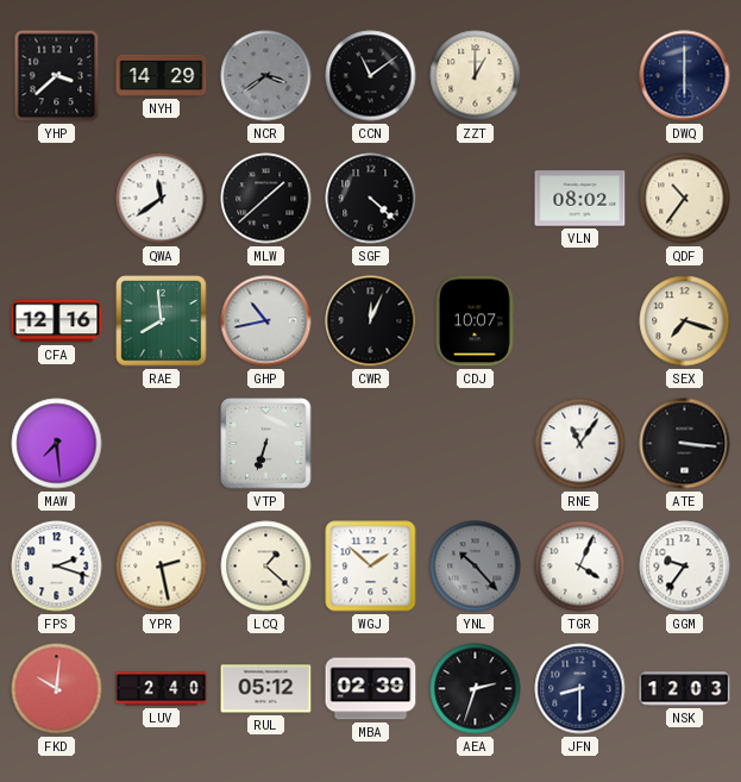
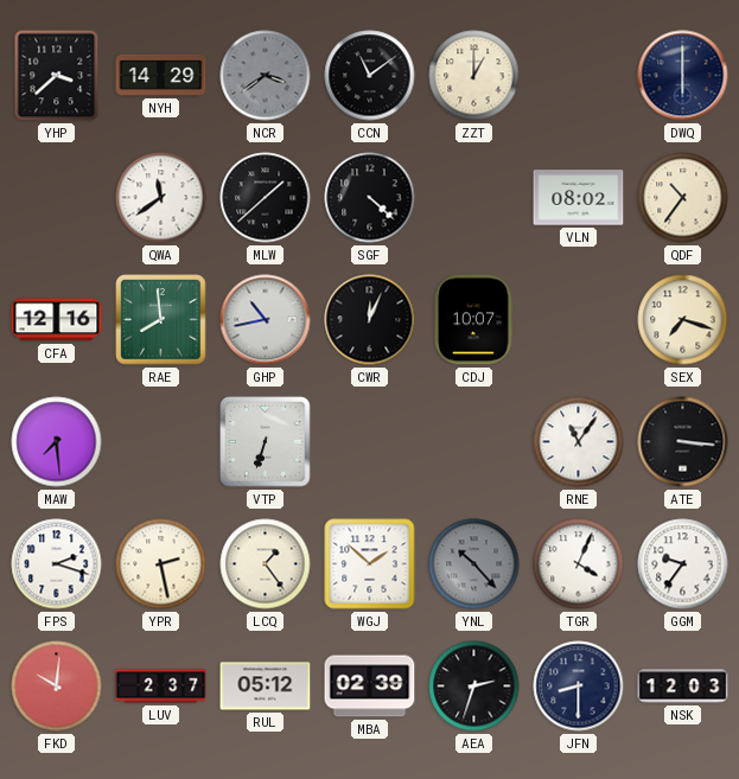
LCQ: 1:22 -> 1:24 (266, 564)
LUV: 2:40 -> 2:37 (161, 687)
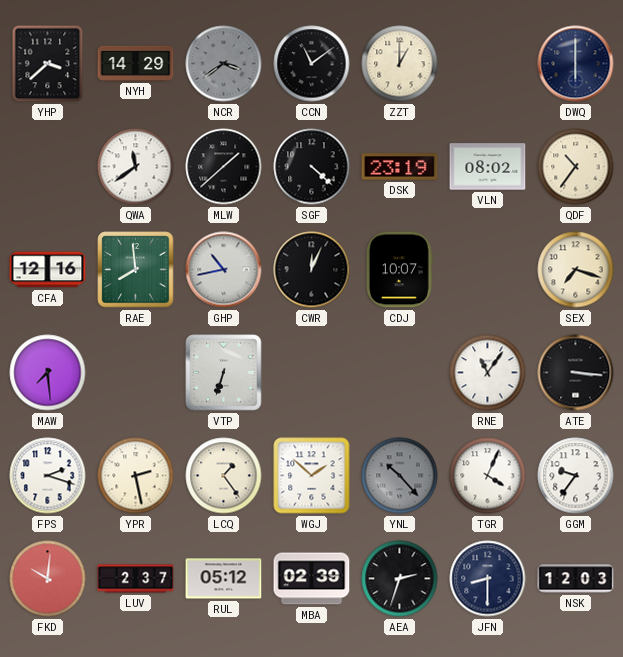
DSK: none -> 23:19 (400, 167)
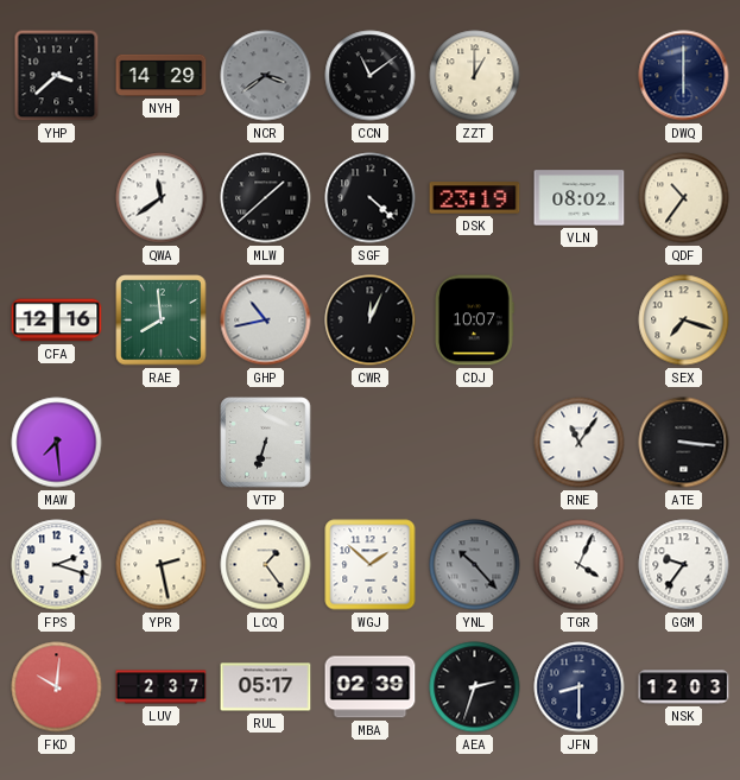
RUL: 05:12 -> 05:17 (266, 687)
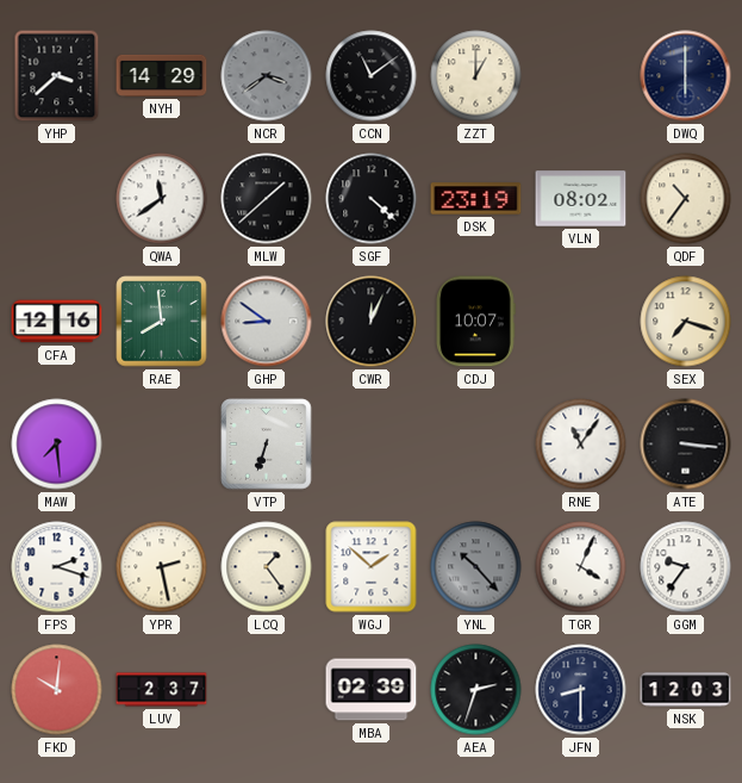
GHP: 10:43 -> 8:51 (267, 322)
RUL: 05:17 -> none (266, 687)
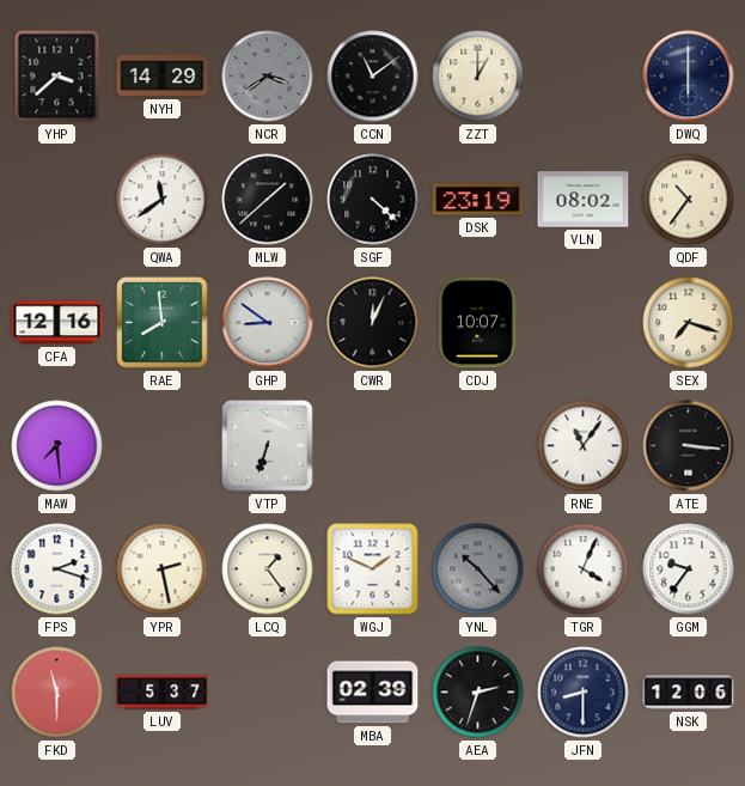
WGJ: 1:52 -> 1:49 (373, 569)
FKD: 10:01 -> 11:30 (57, 693)
LUV: 2:37 -> 5:37 (163, 693)
NSK: 12:03 -> 12:06 (689, 693)
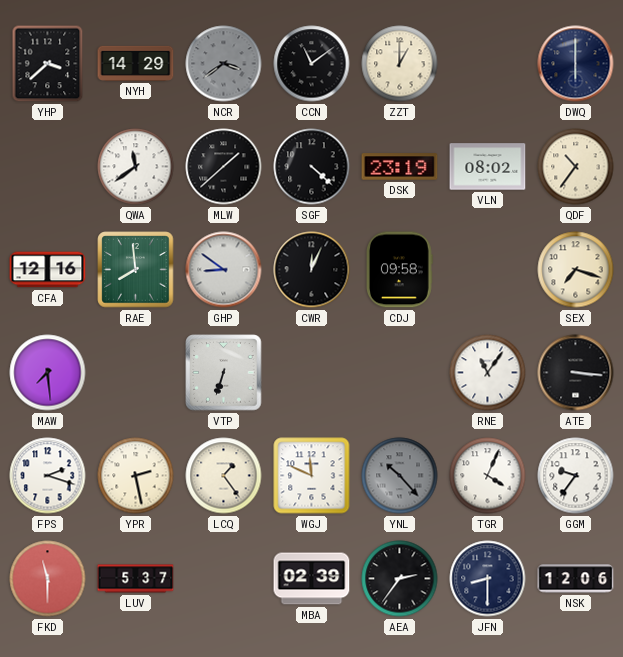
CDJ: 10:07 -> 09:58 (399, 270)
WGJ: 1:49 -> 11:49 (312, 476)
AEA: 2:33 -> 2:36 (400, 579)
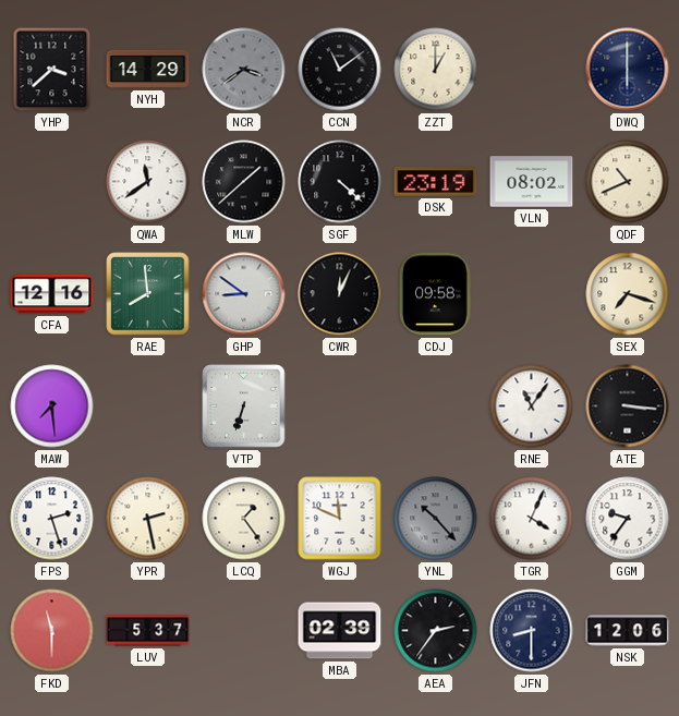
QDF: 10:36 -> 10:41 (628, 182)
FPS: 2:18 -> 2:27 (52, 519)
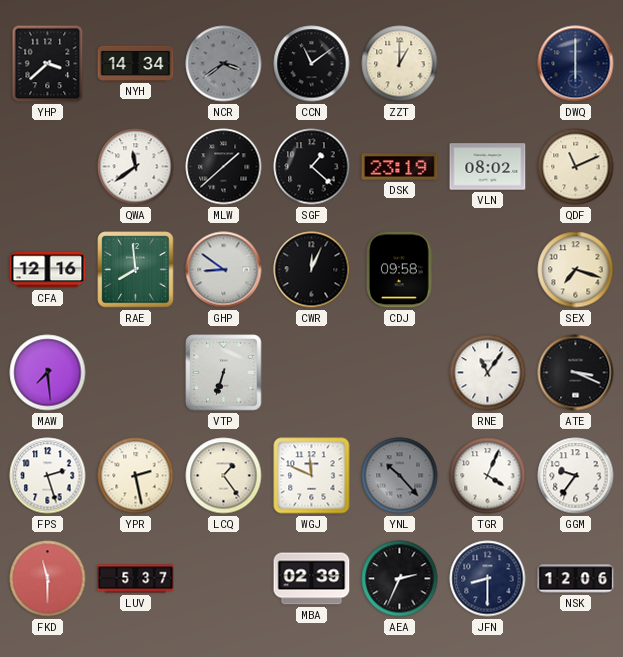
NYH: 14:29 -> 14:34 (136, 63)
SGF: 4:22 -> 1:22 (312, 167)
QDF: 10:41 -> 11:11 (576, 167)
ATE: 3:16 -> 3:19 (576, 373)
AEA: 2:36 -> 2:34 (400, 579)
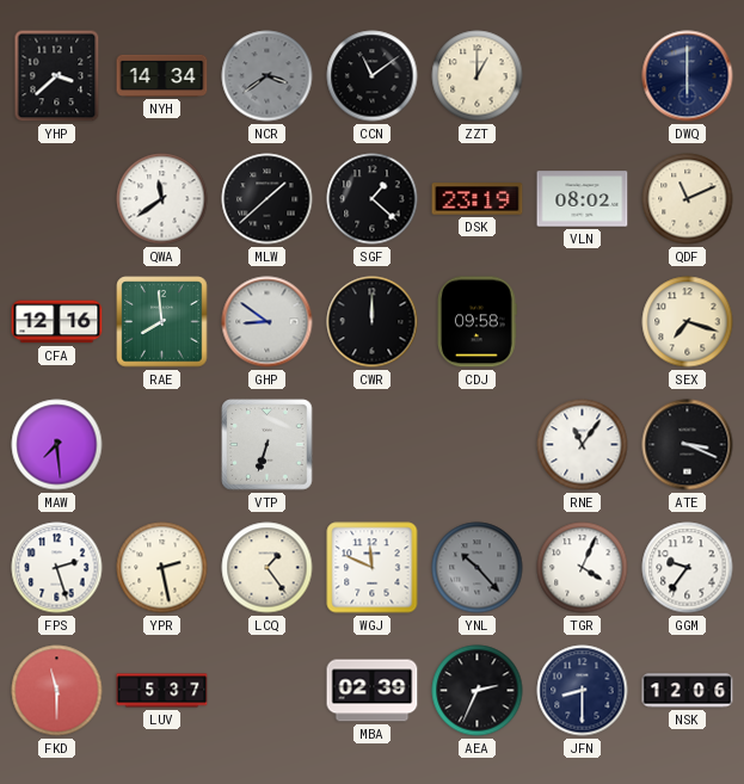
CWR: 12:04 -> 12:00 (373, 322)
